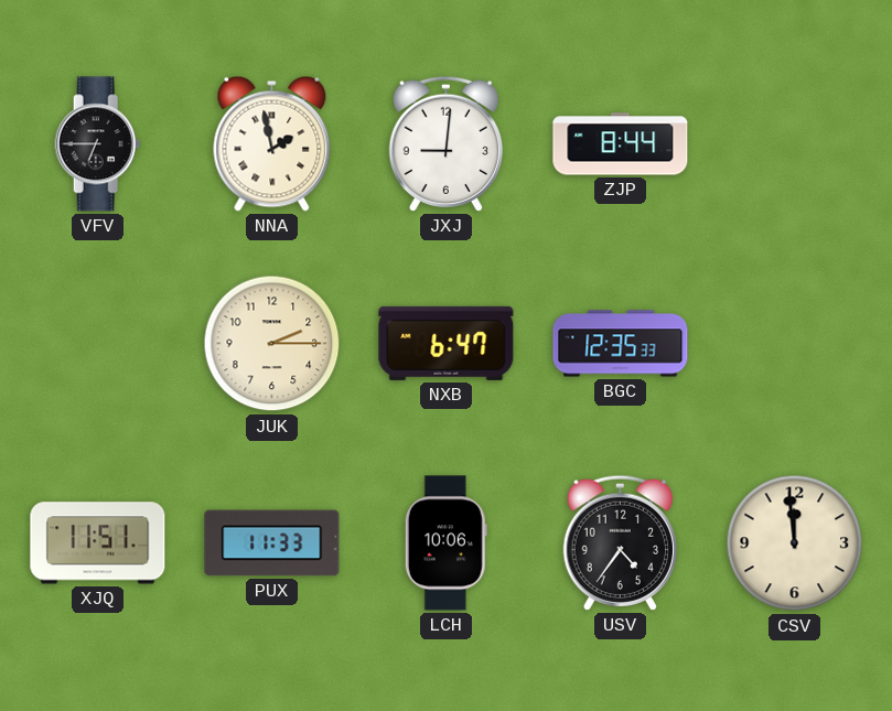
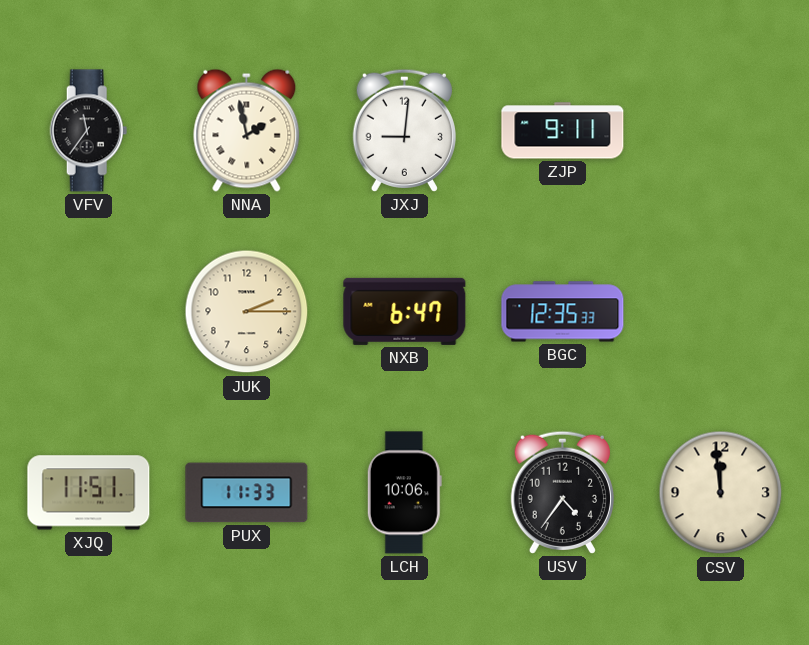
VFV: 6:45 -> 11:36 (89, 131)
ZJP: 8:44 -> 9:11 (563, 131)
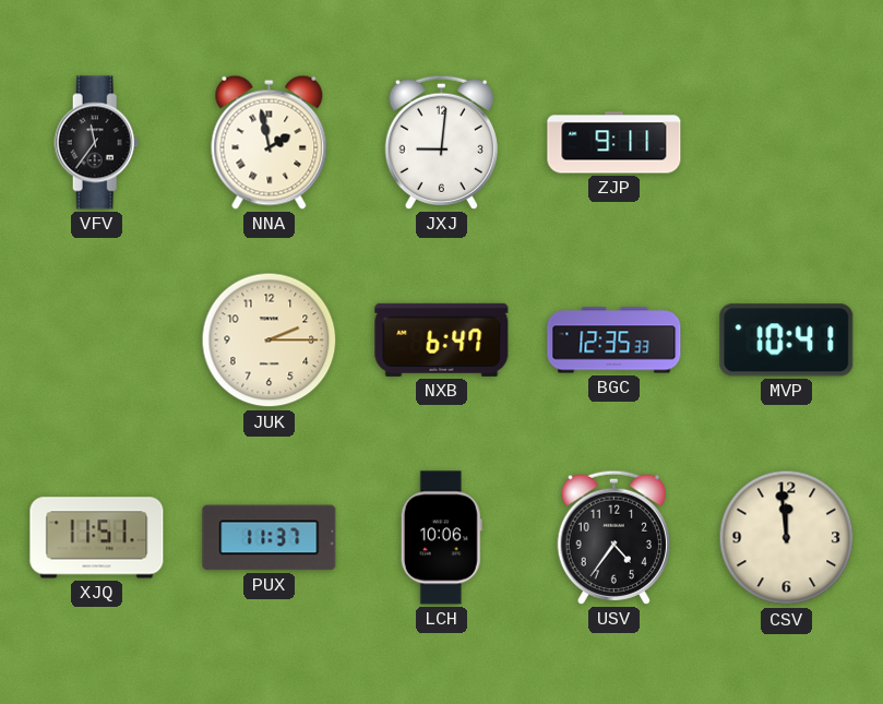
MVP: none -> 10:41 (787, 341)
PUX: 11:33 -> 11:37 (270, 538)
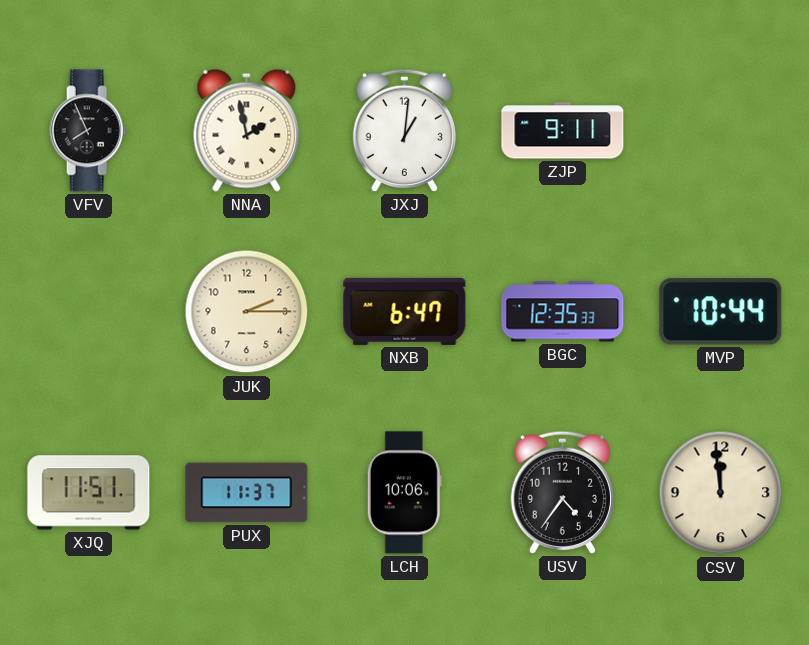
VFV: 11:36 -> 7:56 (89, 131)
JXJ: 9:01 -> 1:01 (404, 130)
MVP: 10:41 -> 10:44 (721, 312)
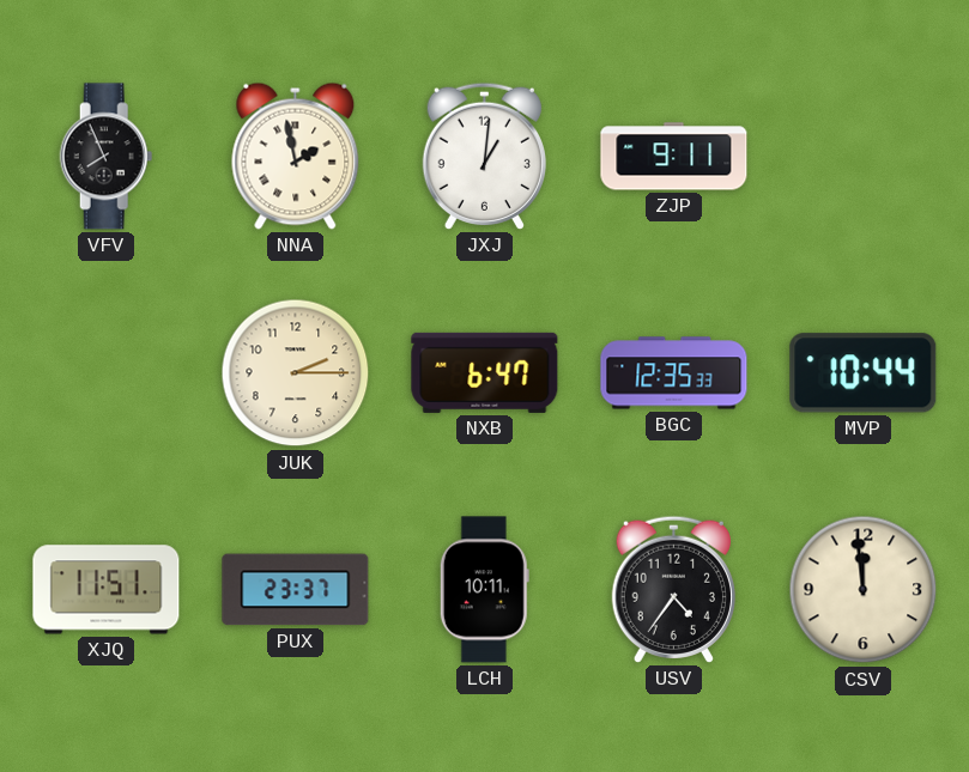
PUX: 11:37 -> 23:37 (296, 590)
LCH: 10:06 -> 10:11 (484, 590)
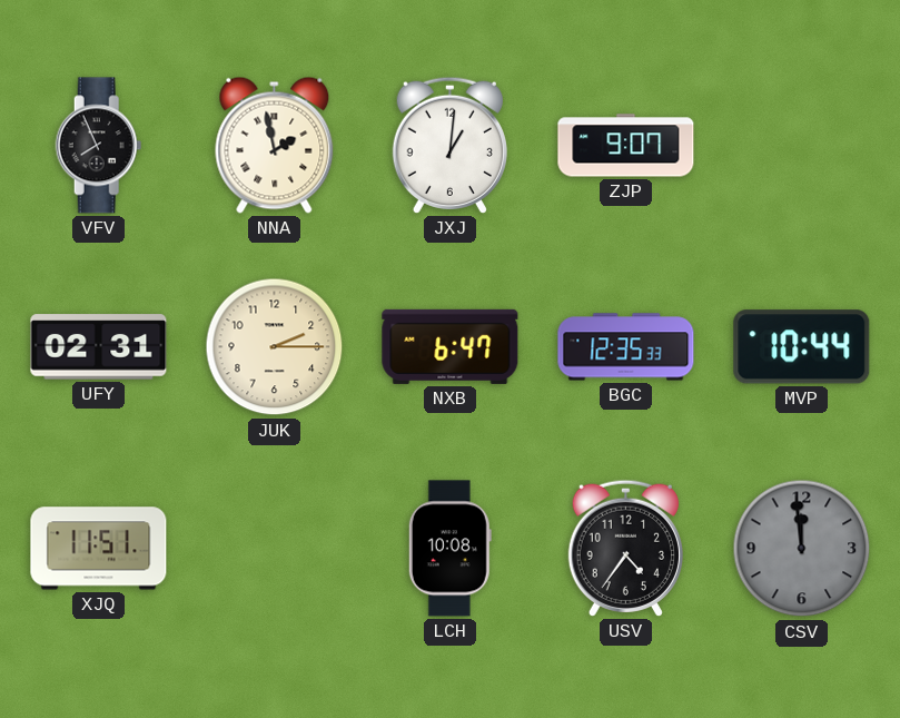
ZJP: 9:11 -> 9:07 (626, 146)
UFY: none -> 02:31 (99, 347)
PUX: 23:37 -> none (296, 590)
LCH: 10:11 -> 10:08 (449, 549)
CSV dial: cream -> grey (802, 549)
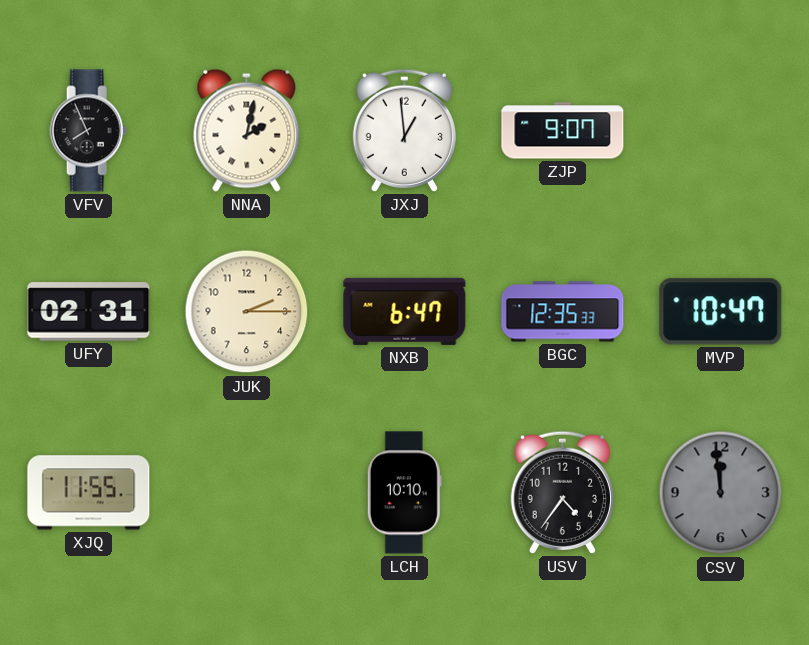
NNA: 1:58 -> 2:02 (247, 130)
JXJ: 1:01 -> 12:59 (404, 130)
MVP: 10:44 -> 10:47 (721, 312)
XJQ: 11:51 -> 11:55 (89, 493)
LCH: 10:08 -> 10:10 (404, 493)
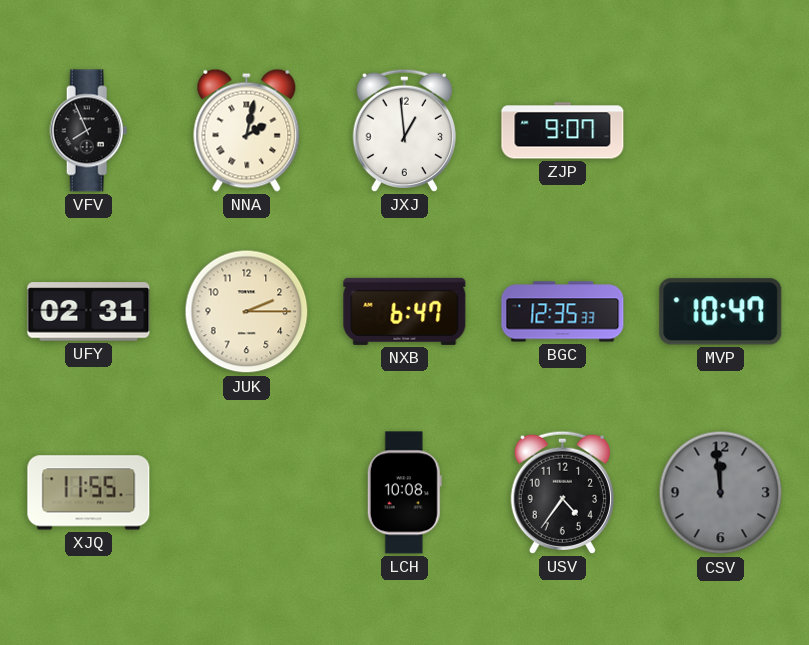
LCH: 10:10 -> 10:08 (404, 493)
